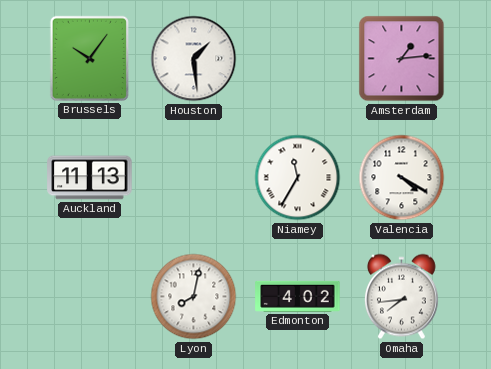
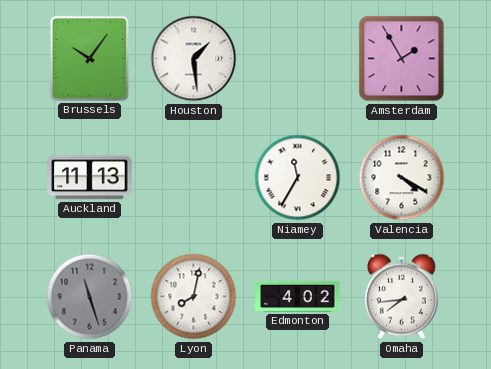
Amsterdam: 1:14 -> 1:55 (402, 59)
Panama: none -> 11:27 (90, 297)
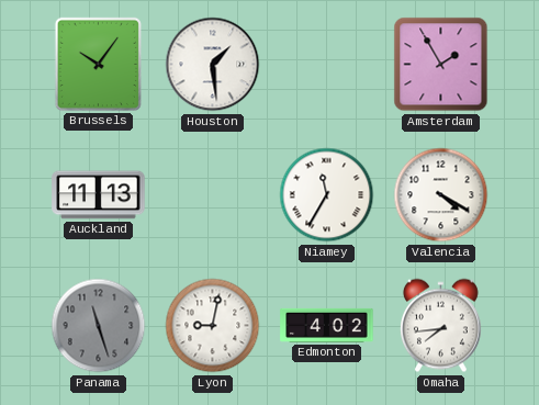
Lyon: 8:02 -> 9:02 (213, 326)
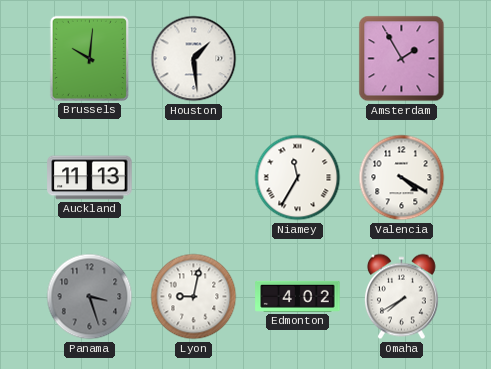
Brussels: 10:06 -> 10:01 (89, 58)
Panama: 11:27 -> 3:27 (90, 297)
Omaha: 7:44 -> 7:40 (401, 297)
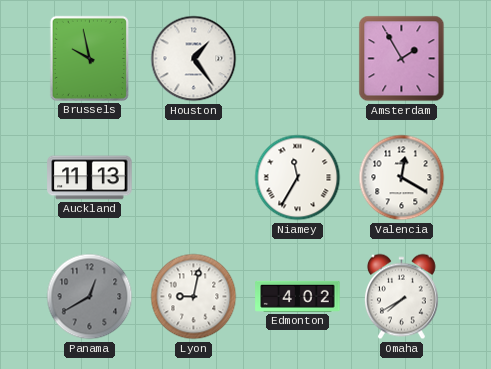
Brussels: 10:01 -> 9:58 (89, 58)
Houston: 1:29 -> 1:24 (194, 59)
Valencia: 4:20 -> 12:20 (402, 178)
Panama: 3:27 -> 12:40 (90, 297)
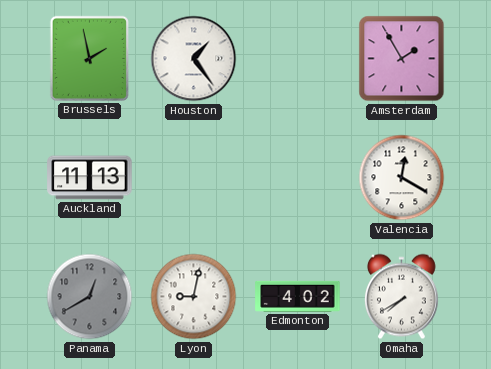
Brussels: 9:58 -> 1:58 (89, 58)
Niamey: 11:35 -> none (298, 178)
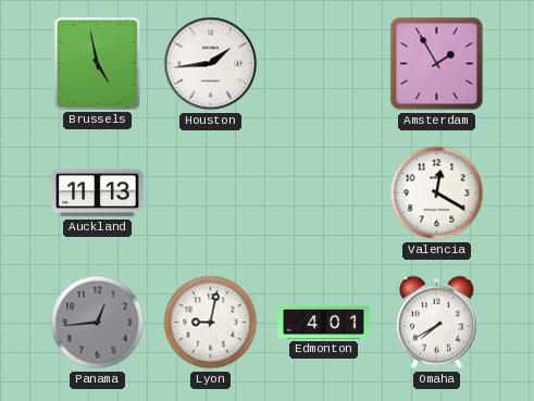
Brussels: 1:58 -> 4:58 (97, 63)
Houston: 1:24 -> 1:44 (211, 64)
Panama: 12:40 -> 12:44 (98, 323)
Edmonton: 4:02 -> 4:01 (324, 322)
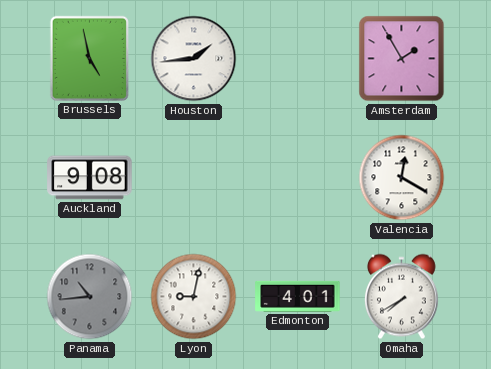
Auckland: 11:13 -> 9:08 (90, 178)
Panama: 12:44 -> 10:44 (90, 297)
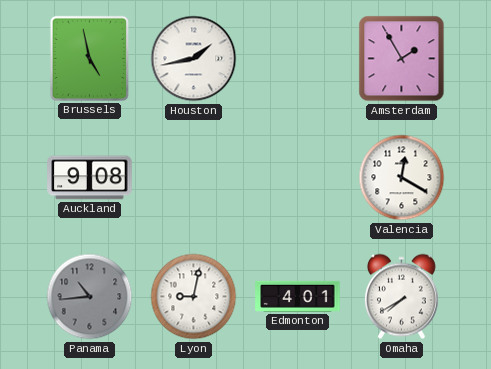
Houston: 1:44 -> 1:43 (194, 59)
